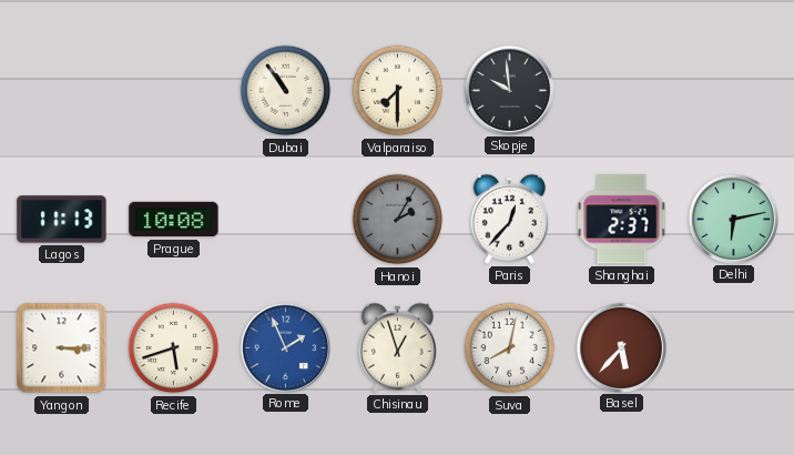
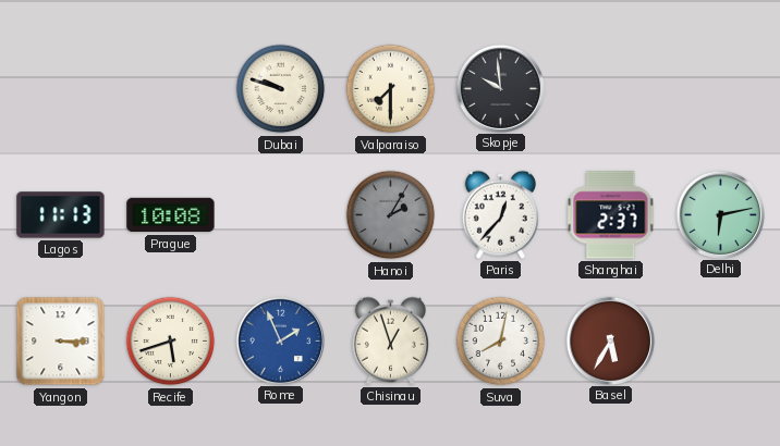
Dubai: 10:54 -> 9:48 (281, 89)
Basel: 5:37 -> 5:35 (610, 340)
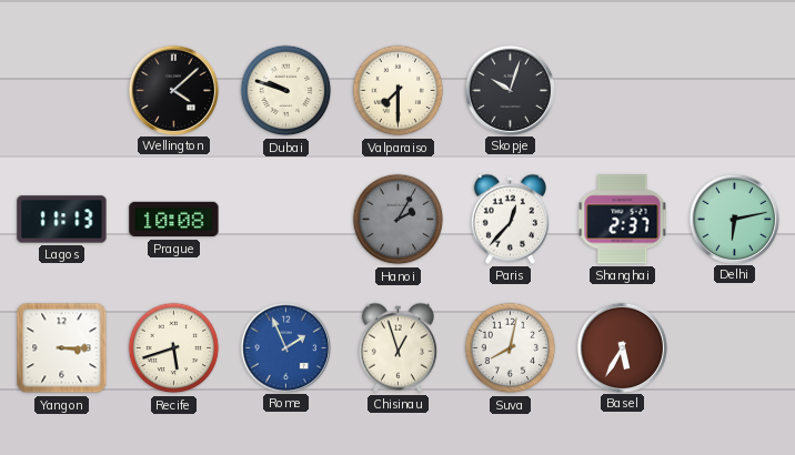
Wellington: none -> 4:08 (173, 90)
Skopje: 9:59 -> 10:03 (510, 90)
